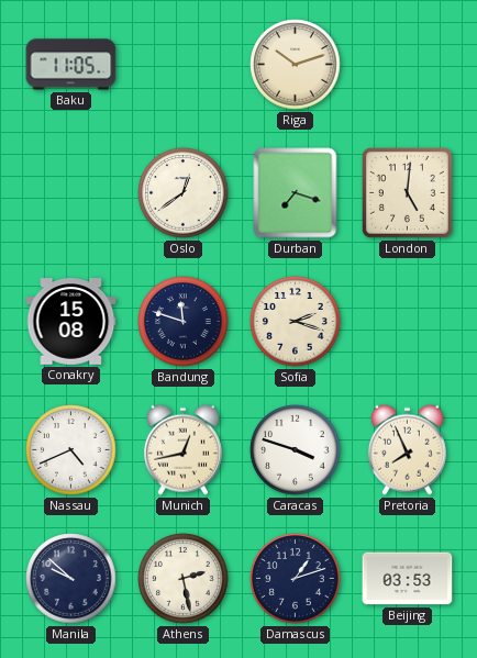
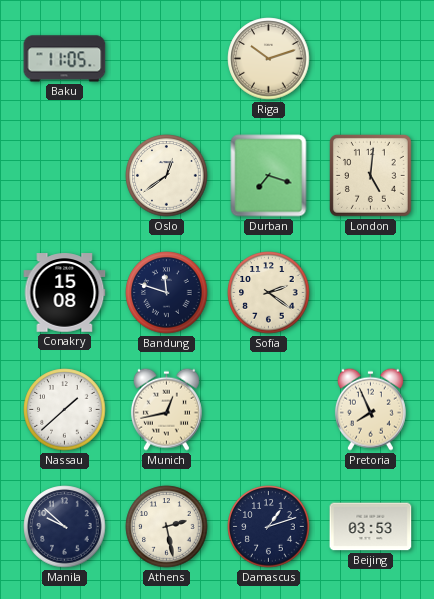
Sofia: 2:18 -> 2:21 (269, 293)
Nassau: 4:41 -> 1:38 (65, 410)
Caracas: 3:48 -> none (296, 450)
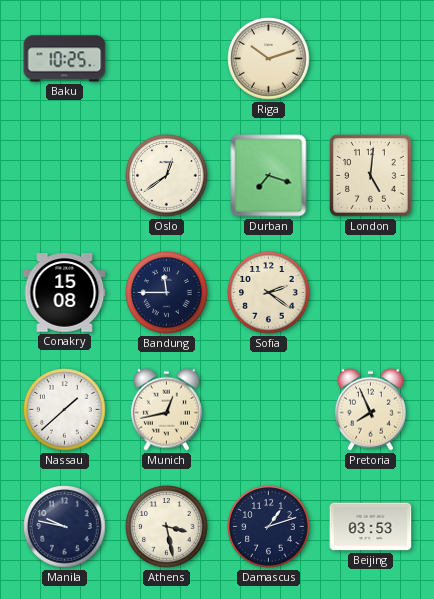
Baku: 11:05 -> 10:25 (65, 59)
Bandung: 11:48 -> 11:45 (167, 293)
Manila: 9:52 -> 9:47 (65, 527)
Athens: 2:28 -> 3:28 (167, 527)
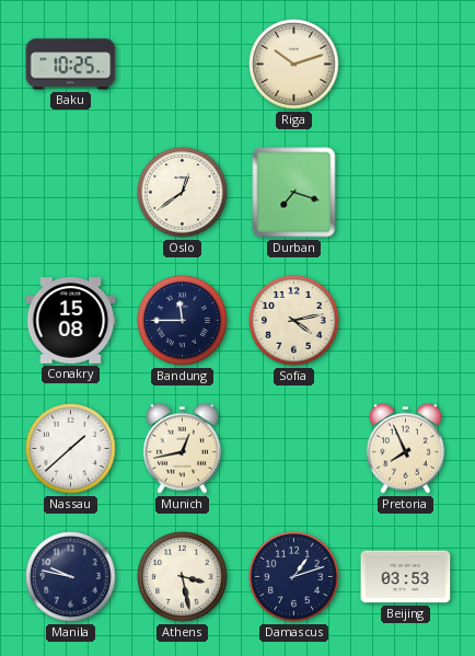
London: 5:01 -> none (370, 175)
Sofia: 2:21 -> 4:13 (294, 321)
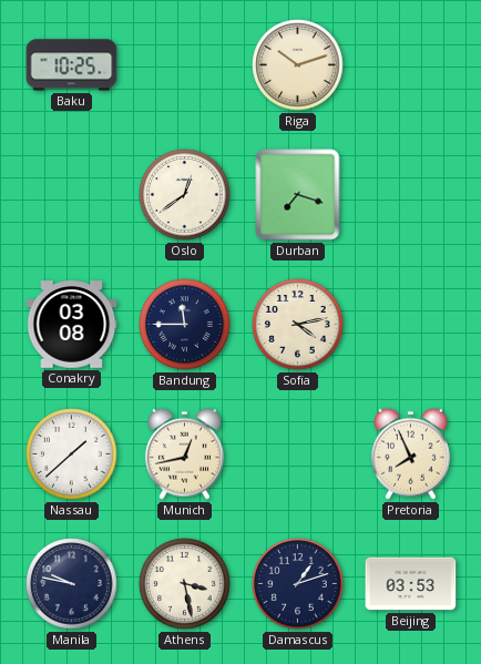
Conakry: 15:08 -> 03:08 (72, 325)
